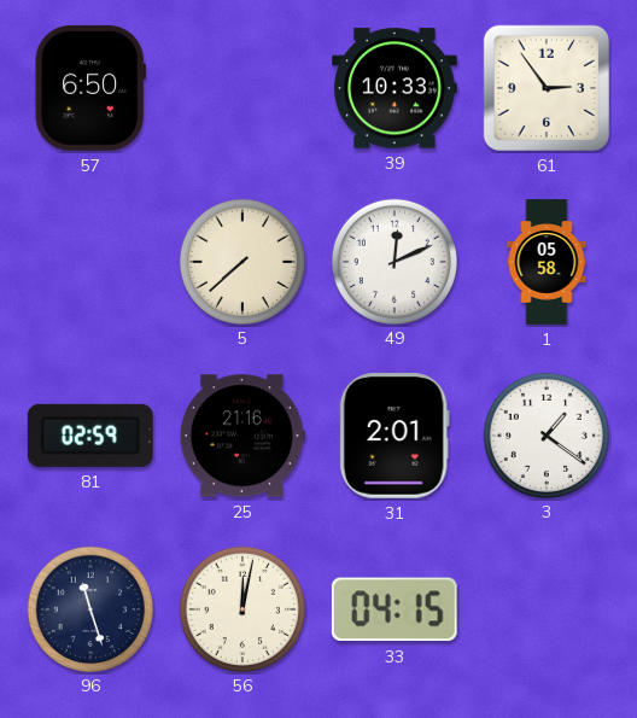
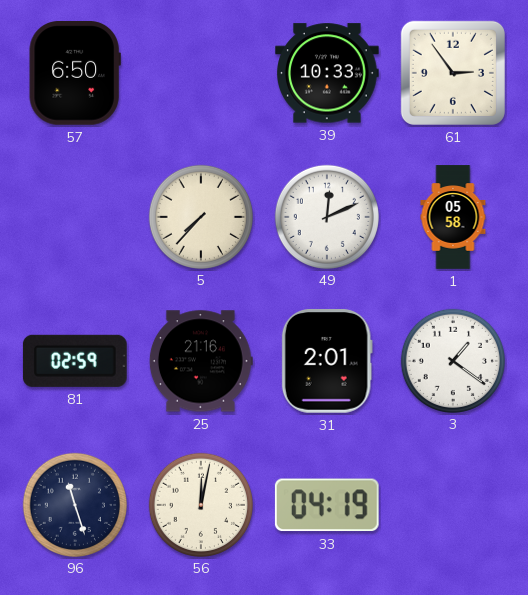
5: 7:38 -> 7:37 (200, 216)
33: 04:15 -> 04:19 (327, 505)
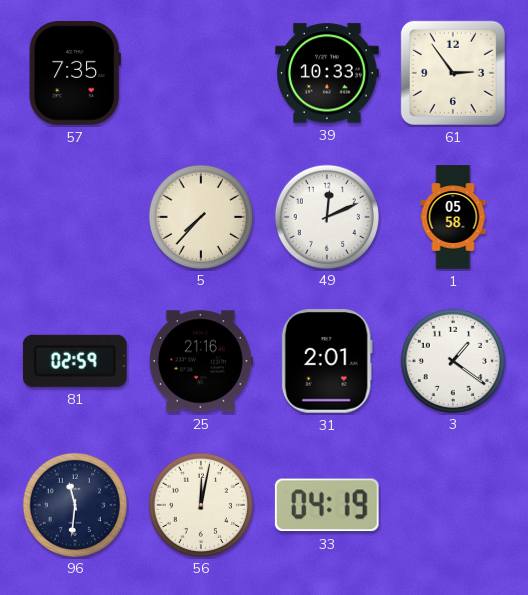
57: 6:50 -> 7:35 (75, 74)
96: 11:27 -> 11:31 (74, 504)
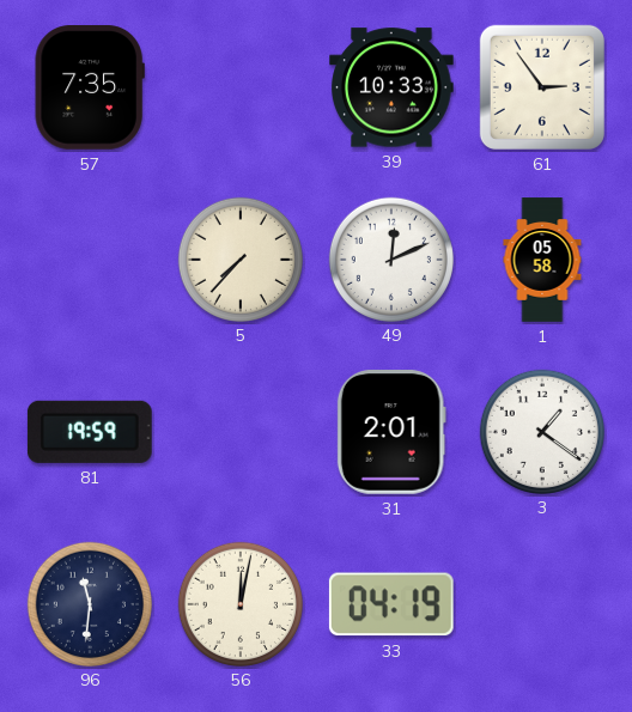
81: 02:59 -> 19:59 (90, 432)
25: 21:16 -> none (201, 361)
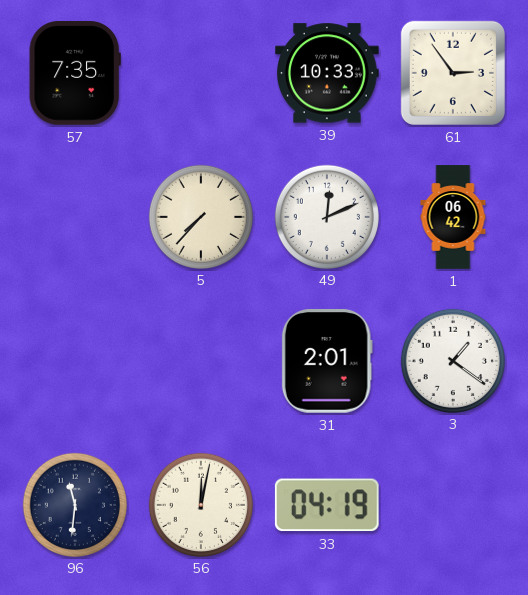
1: 05:58 -> 06:42 (453, 217)
81: 19:59 -> none (90, 432)
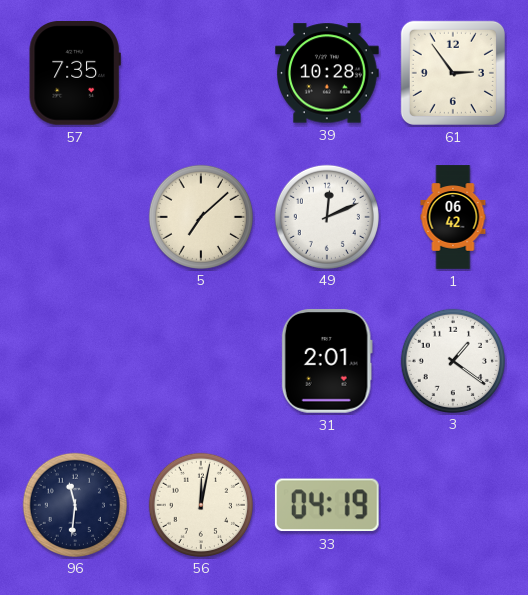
39: 10:33 -> 10:28 (328, 73)
5: 7:37 -> 7:08 (200, 216)
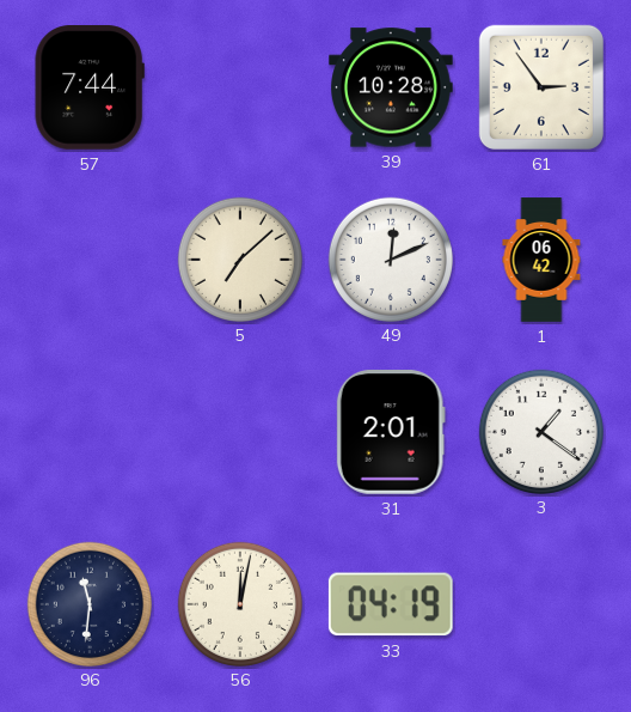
57: 7:35 -> 7:44 (90, 89)
